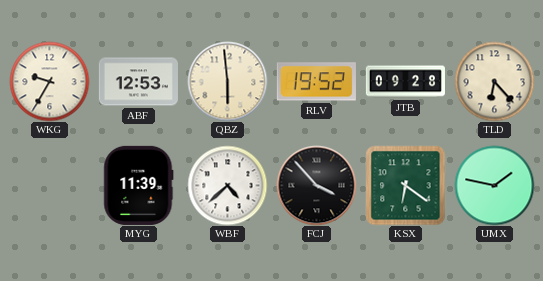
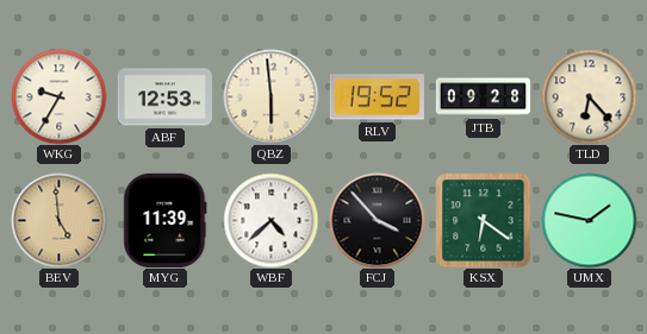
BEV: none -> 4:59 (58, 220)
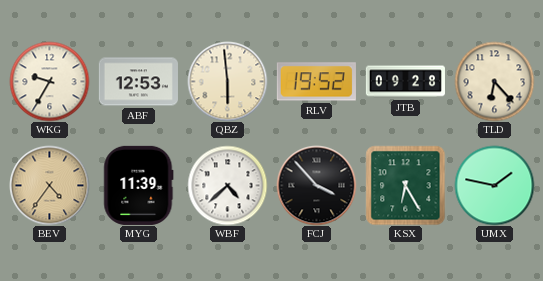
BEV: 4:59 -> 4:36 (49, 185)
KSX: 6:21 -> 6:25 (405, 185)
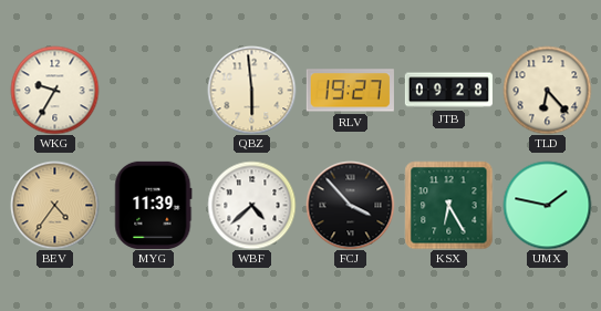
ABF: 12:53 -> none (138, 82)
RLV: 19:52 -> 19:27 (350, 91)
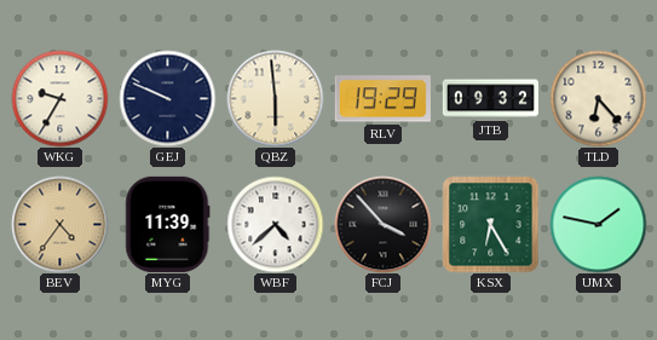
GEJ: none -> 9:49 (167, 98)
RLV: 19:27 -> 19:29 (382, 99)
JTB: 09:28 -> 09:32 (490, 99)
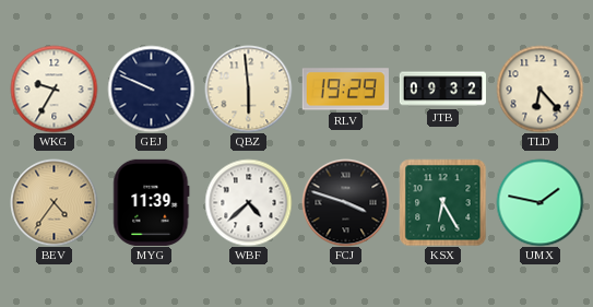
FCJ: 3:53 -> 3:48 (345, 202)
